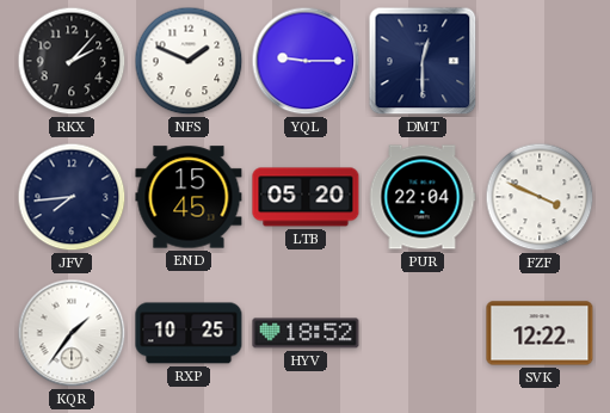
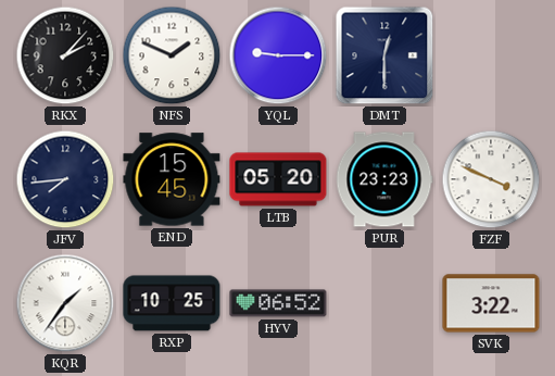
PUR: 22:04 -> 23:23 (384, 179)
HYV: 18:52 -> 06:52 (278, 303)
SVK: 12:22 -> 3:22 (491, 303)
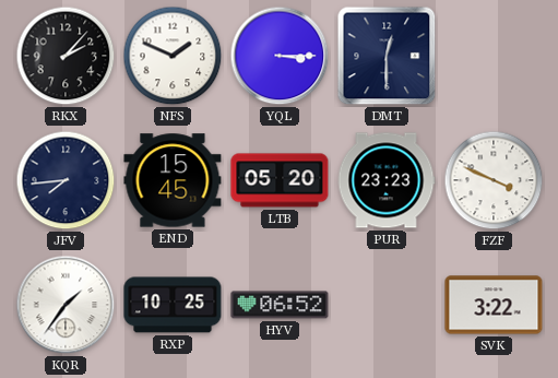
YQL: 9:15 -> 3:15 (280, 56)
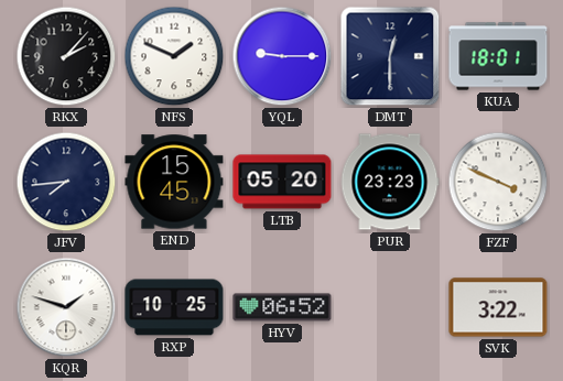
YQL: 3:15 -> 9:15 (282, 56)
KUA: none -> 18:01 (498, 56)
KQR: 1:36 -> 1:48 (66, 307)
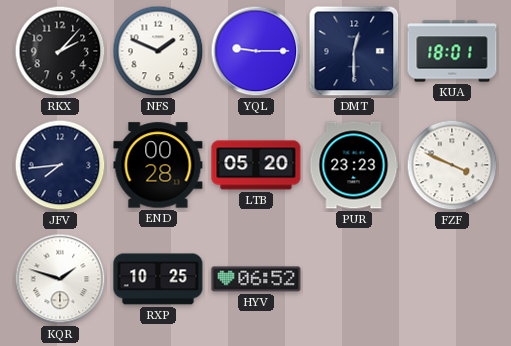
END: 15:45 -> 00:28 (158, 165)
SVK: 3:22 -> none (498, 307)
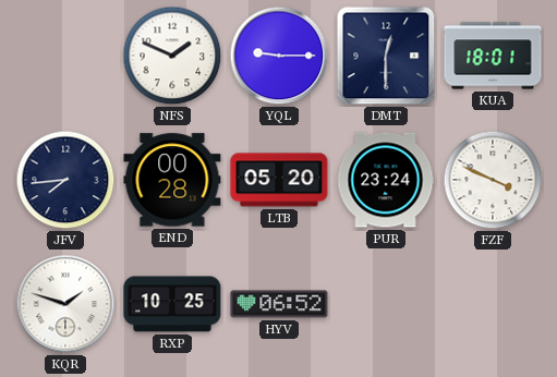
RKX: 2:07 -> none (60, 51)
PUR: 23:23 -> 23:24 (386, 180)
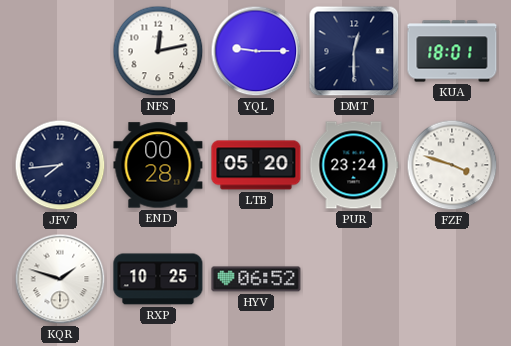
NFS: 1:49 -> 12:13 (158, 51)
FZF: 3:49 -> 3:48 (452, 165)
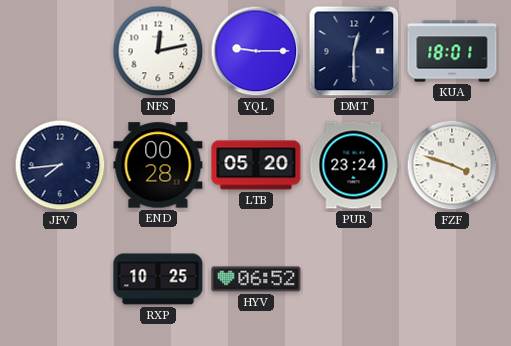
KQR: 1:48 -> none (60, 279)
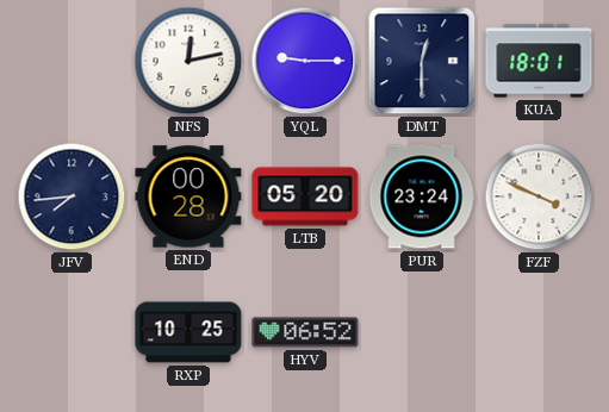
FZF: 3:48 -> 3:49 (539, 196)
